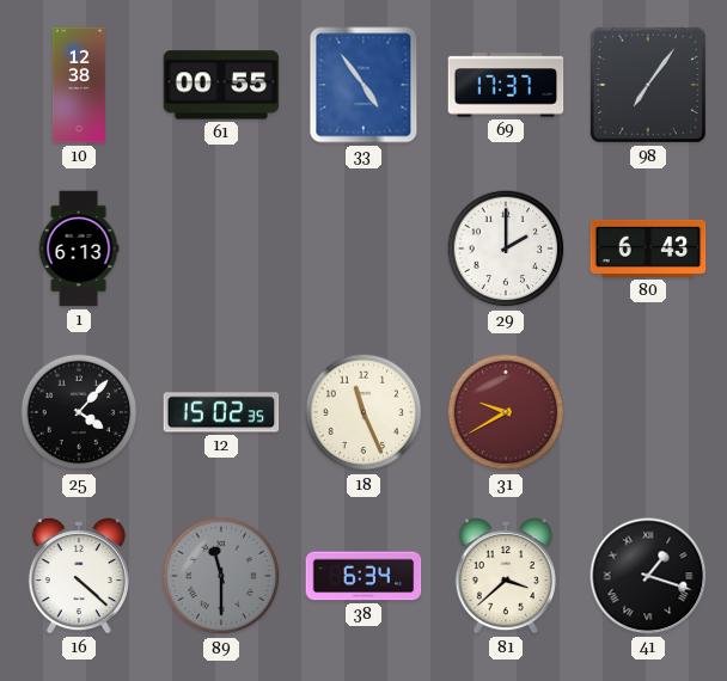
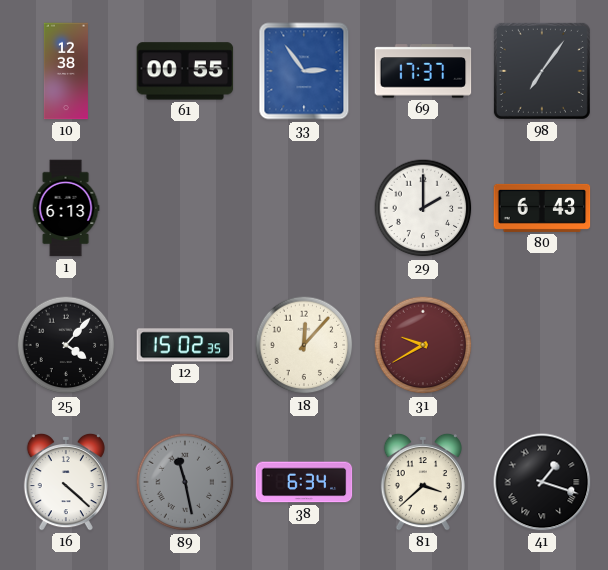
33: 4:54 -> 2:54 (304, 71)
18: 11:26 -> 12:07 (304, 345)
89: 11:30 -> 11:28 (185, 482)
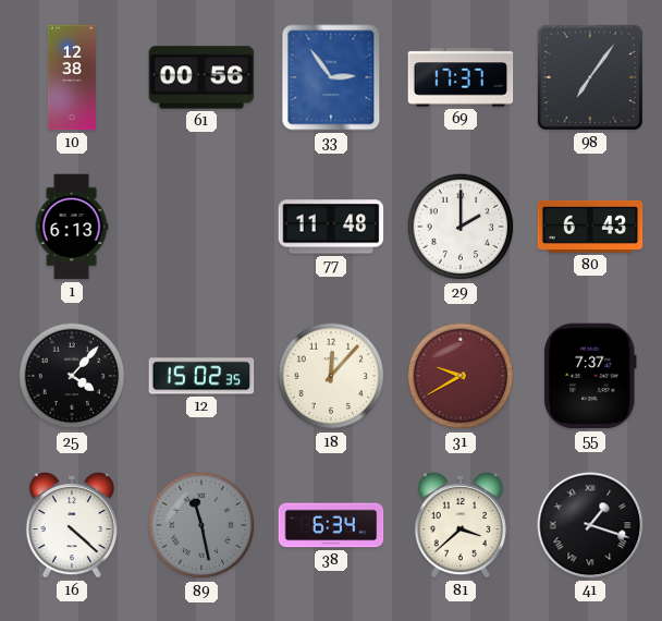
61: 00:55 -> 00:56 (201, 77)
77: none -> 11:48 (331, 227)
55: none -> 7:37 (591, 376)
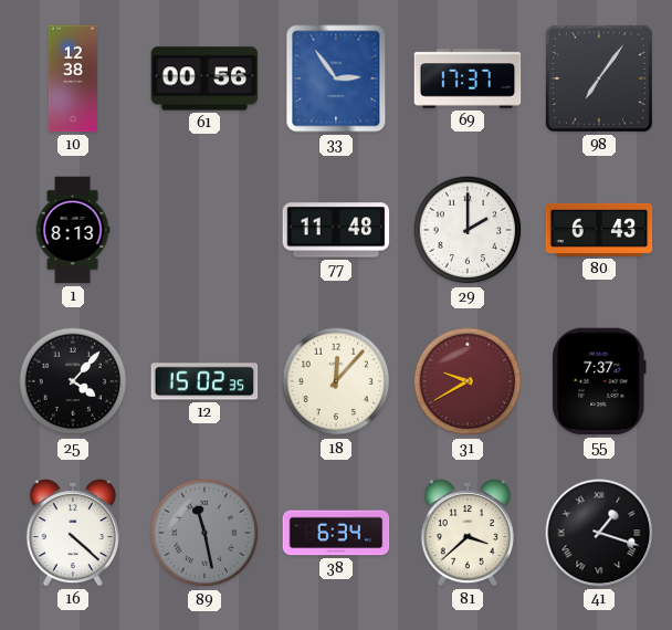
1: 6:13 -> 8:13 (73, 230)
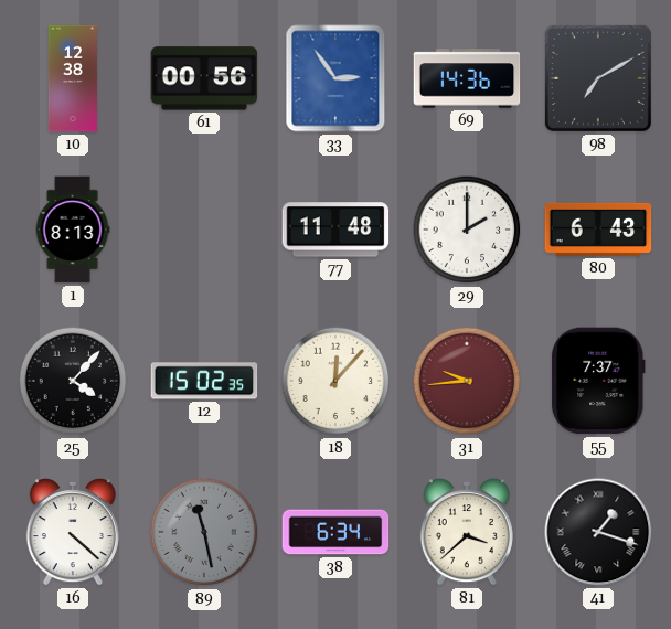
69: 17:37 -> 14:36 (467, 78)
98: 7:06 -> 7:10 (598, 78)
31: 9:40 -> 9:44 (467, 381)
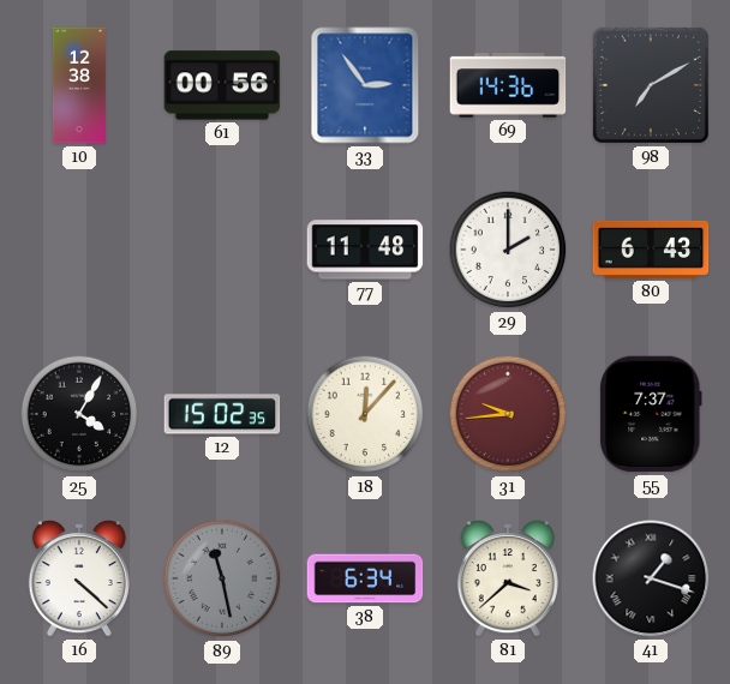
1: 8:13 -> none (73, 230)
25: 4:07 -> 4:05 (79, 414)
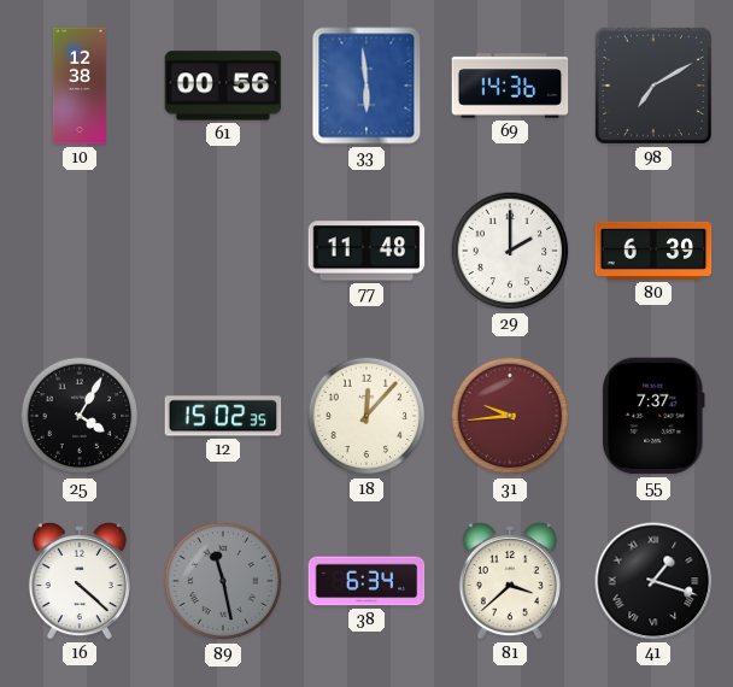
33: 2:54 -> 5:59 (366, 86)
80: 6:43 -> 6:39 (653, 251)
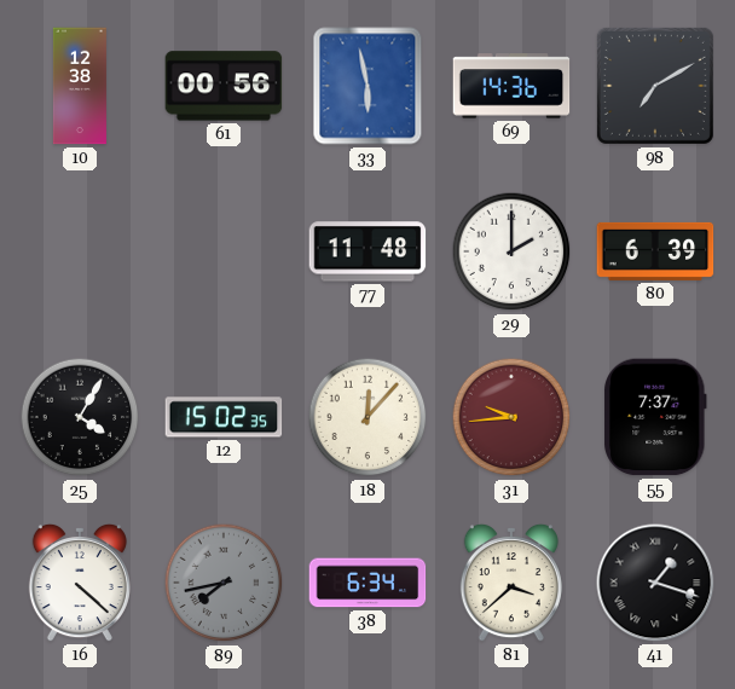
33: 5:59 -> 5:58 (367, 86)
89: 11:28 -> 7:43 (224, 583)
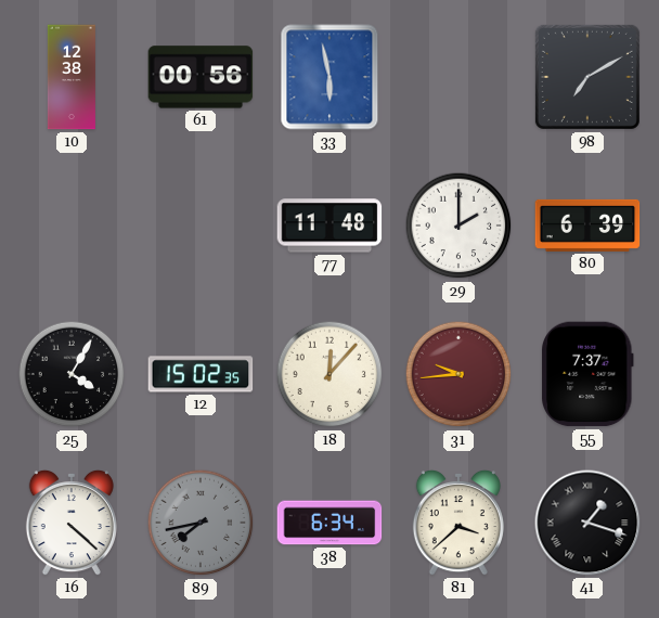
69: 14:36 -> none (511, 86)
